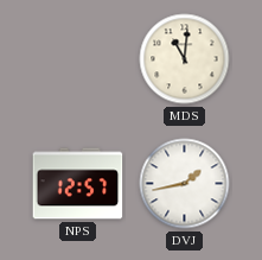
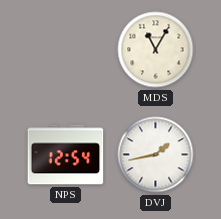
MDS: 11:01 -> 11:05 (156, 50)
NPS: 12:57 -> 12:54 (66, 155)
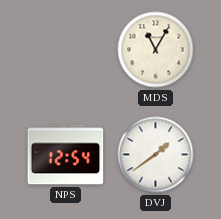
DVJ: 1:43 -> 1:39 (156, 155)
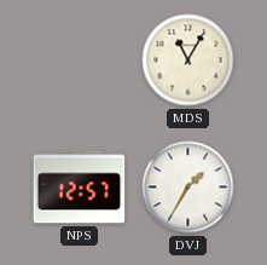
NPS: 12:54 -> 12:57 (80, 188)
DVJ: 1:39 -> 1:35 (188, 188)
